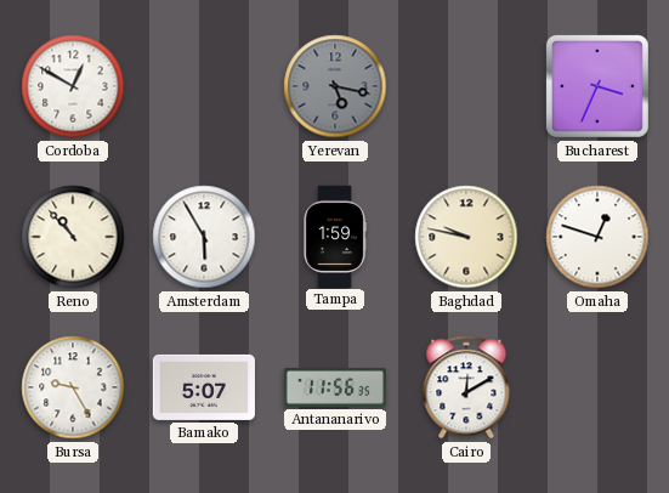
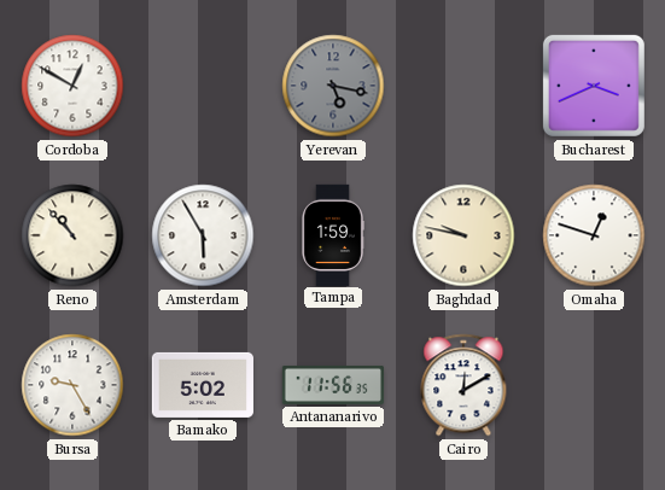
Bucharest: 3:34 -> 3:41 (594, 86)
Bamako: 5:07 -> 5:02 (203, 385)
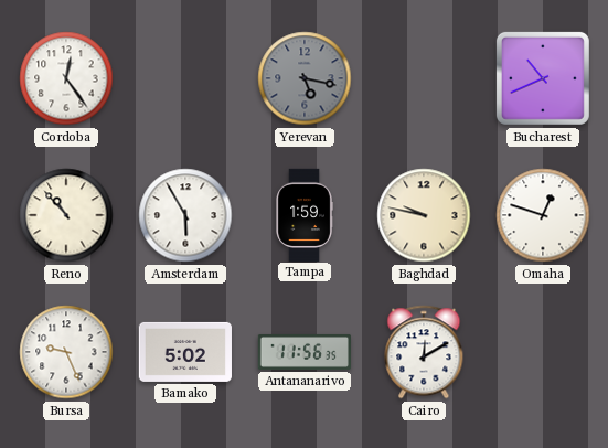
Cordoba: 12:50 -> 12:24 (66, 78)
Bucharest: 3:41 -> 10:41 (543, 78)
Bursa: 9:25 -> 9:26 (66, 352)
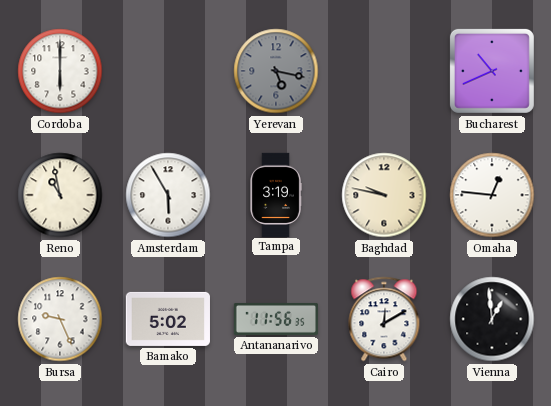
Cordoba: 12:24 -> 6:00 (60, 71)
Reno: 10:53 -> 10:58 (60, 195)
Tampa: 1:59 -> 3:19 (276, 194)
Omaha: 12:48 -> 12:46 (492, 195)
Vienna: none -> 12:59 (492, 319)
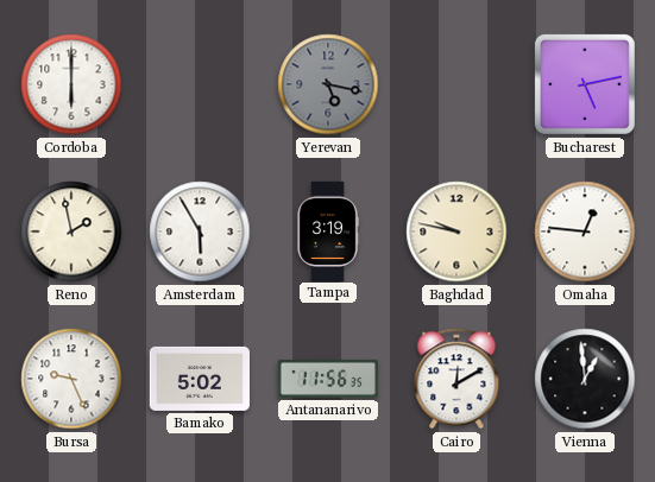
Bucharest: 10:41 -> 5:13 (585, 84)
Reno: 10:58 -> 1:58 (71, 232)
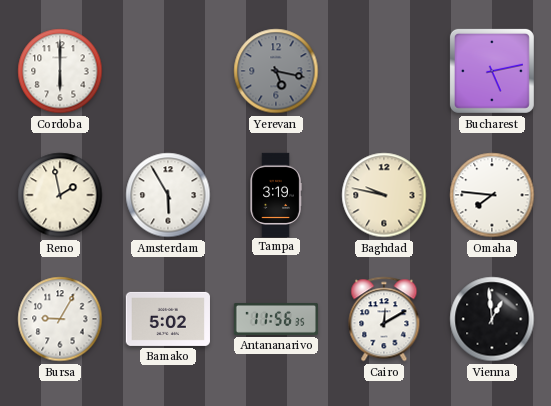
Omaha: 12:46 -> 7:46 (492, 195)
Bursa: 9:26 -> 9:05 (60, 319)
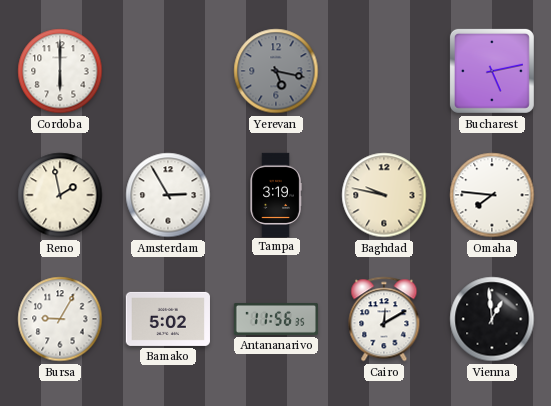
Amsterdam: 5:55 -> 2:55 (168, 195)
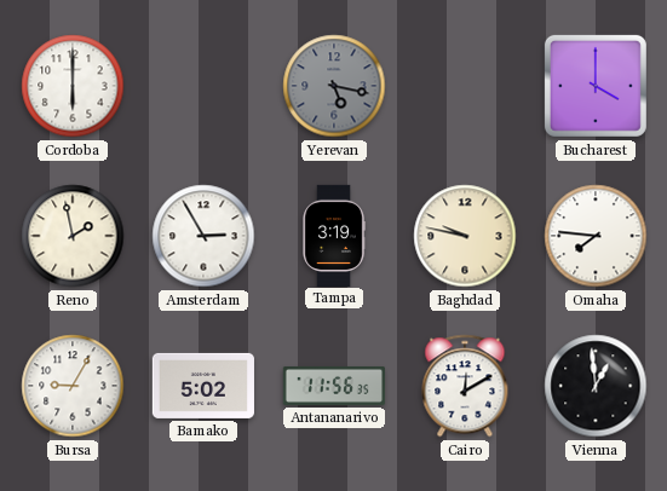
Bucharest: 5:13 -> 4:00 (596, 86)
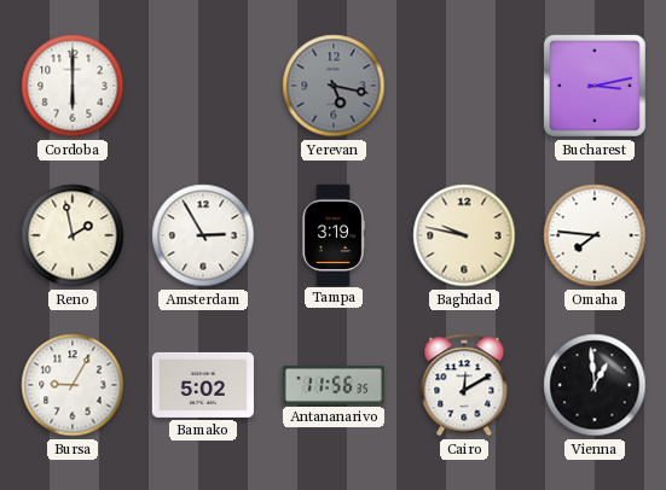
Bucharest: 4:00 -> 3:13 (595, 86)
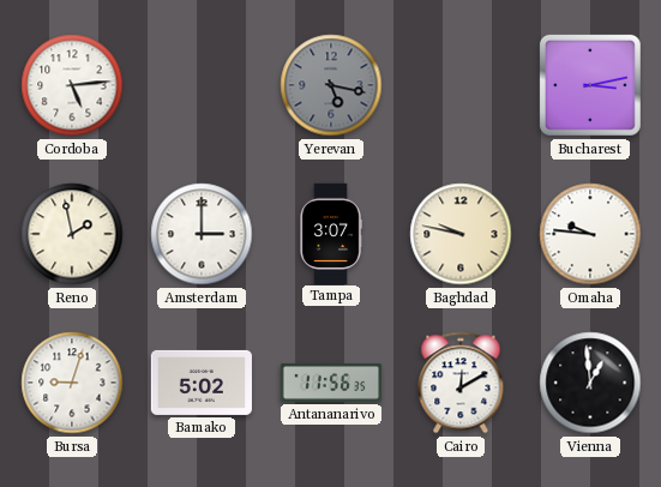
Cordoba: 6:00 -> 5:14 (72, 85)
Amsterdam: 2:55 -> 3:00 (202, 234)
Tampa: 3:19 -> 3:07 (331, 233)
Omaha: 7:46 -> 9:46 (590, 234)
Bursa: 9:05 -> 9:03 (72, 383)
